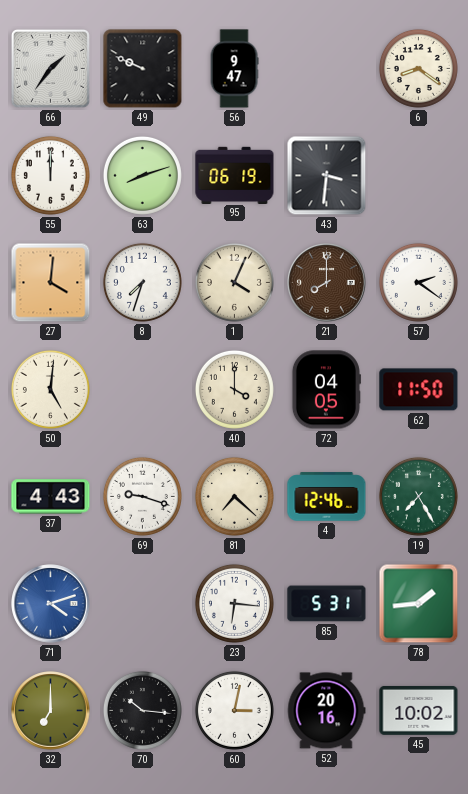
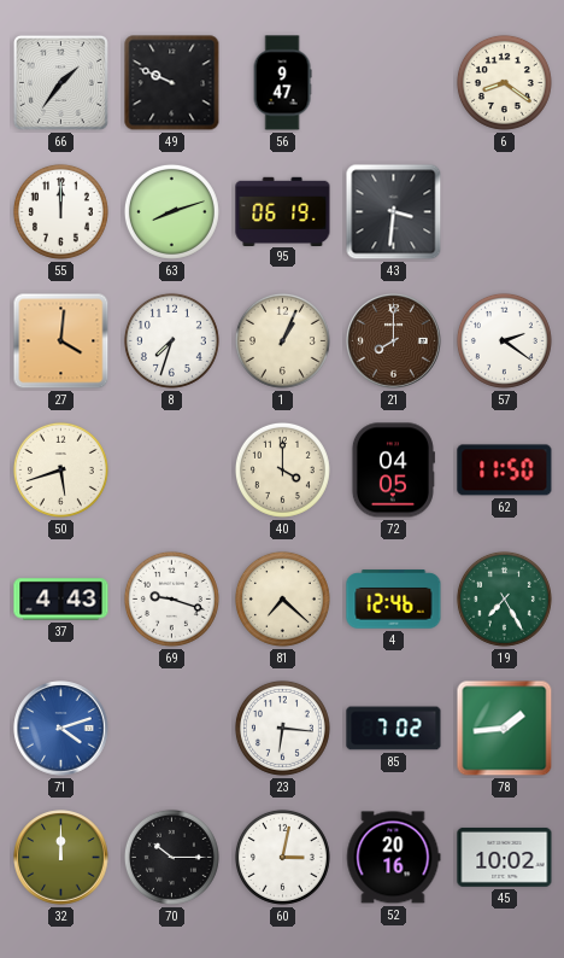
1: 4:04 -> 1:04 (282, 340)
50: 5:01 -> 5:42 (60, 469)
85: 5:31 -> 7:02 (394, 729)
32: 7:00 -> 12:00 (61, 858)
70: 10:16 -> 10:15 (171, 857)
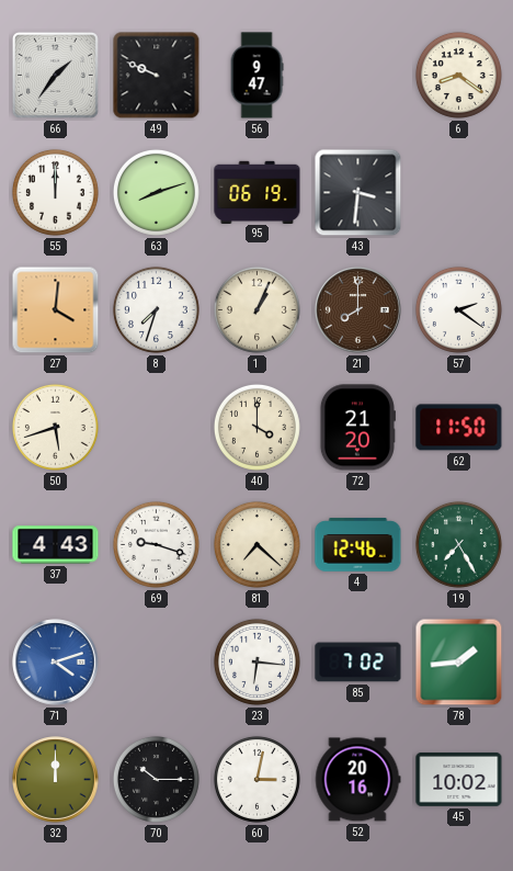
72: 04:05 -> 21:20 (357, 428)
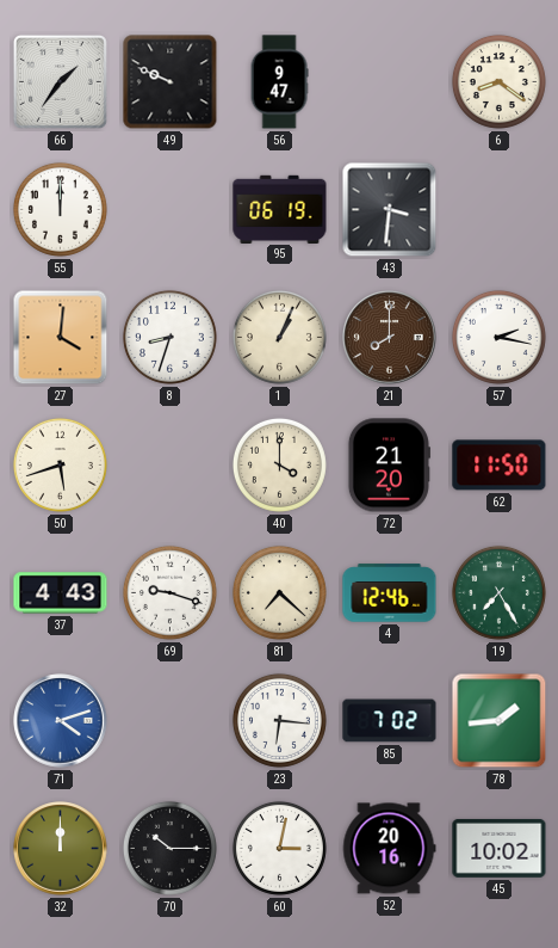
63: 8:12 -> none (156, 192)
8: 7:33 -> 8:33 (169, 337)
57: 2:21 -> 2:17 (498, 337)
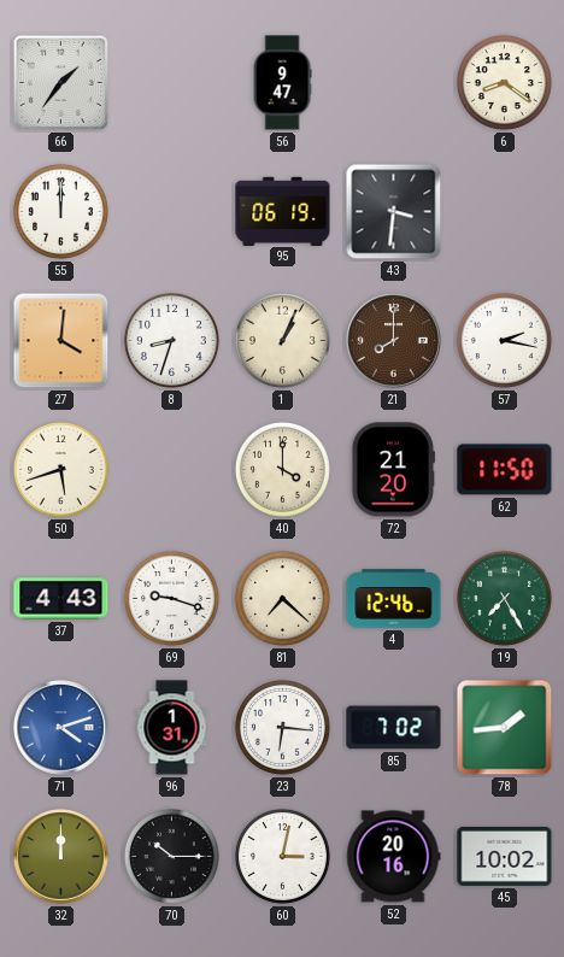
49: 9:49 -> none (170, 82)
96: none -> 1:31 (172, 728)
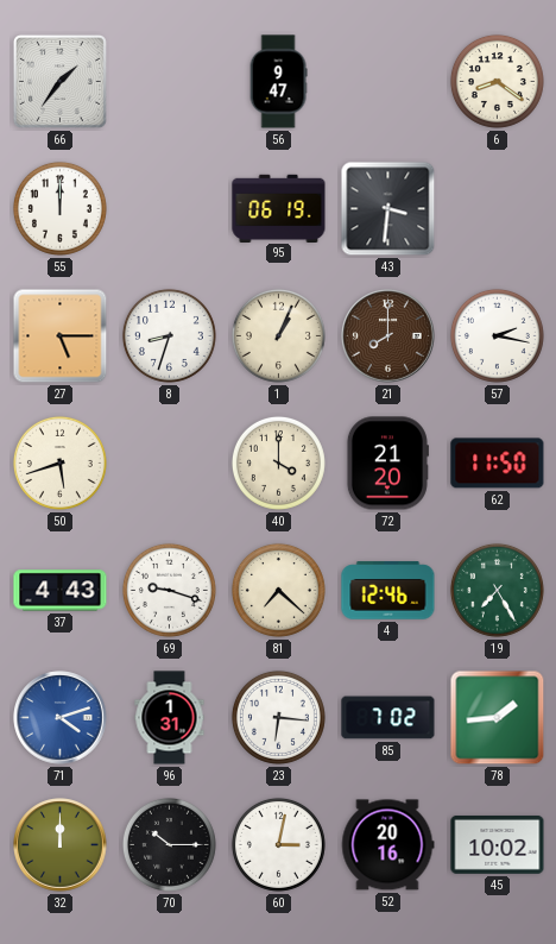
27: 4:01 -> 5:15 (61, 336)
